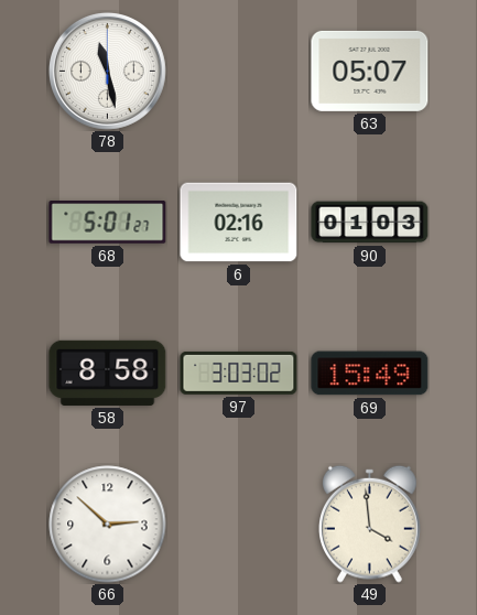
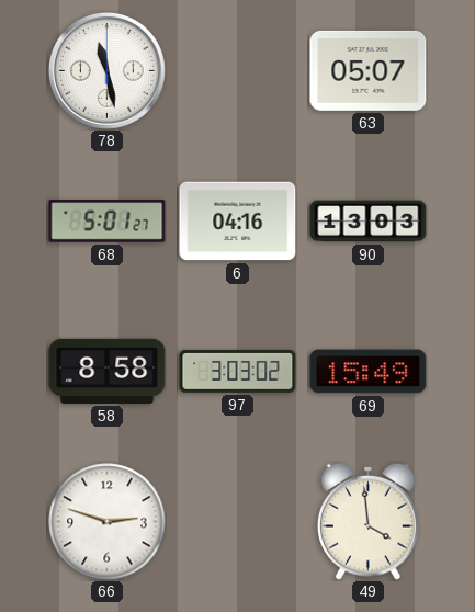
6: 02:16 -> 04:16 (238, 222)
90: 01:03 -> 13:03 (369, 222)
66: 2:52 -> 2:48 (108, 522)
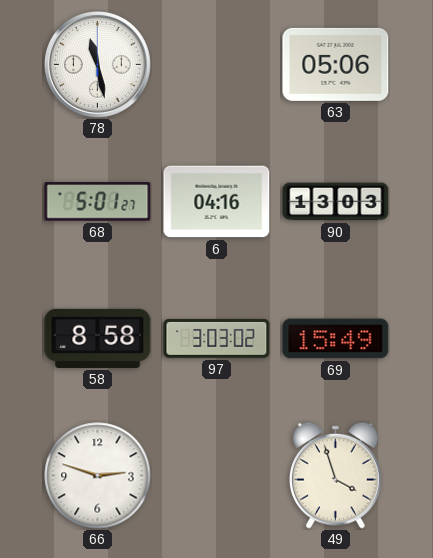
63: 05:07 -> 05:06 (336, 64)
49: 3:59 -> 3:57 (336, 475)
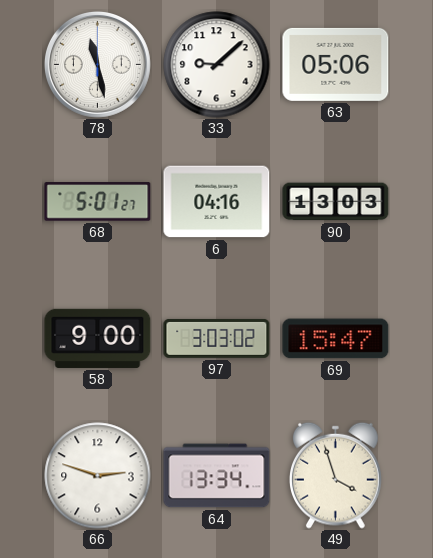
33: none -> 9:08 (217, 65)
58: 8:58 -> 9:00 (98, 338)
69: 15:49 -> 15:47 (336, 339)
64: none -> 13:34 (217, 476)
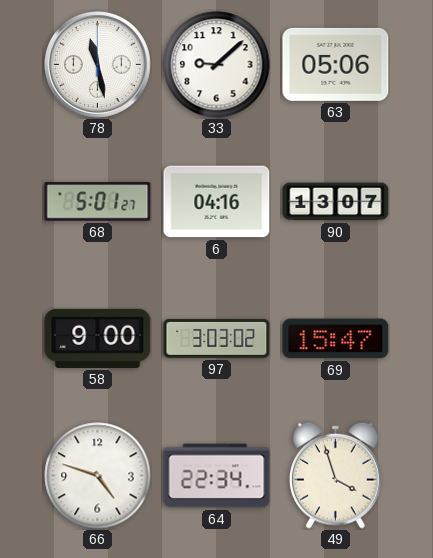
90: 13:03 -> 13:07 (336, 202)
66: 2:48 -> 4:48 (98, 476)
64: 13:34 -> 22:34 (217, 476)
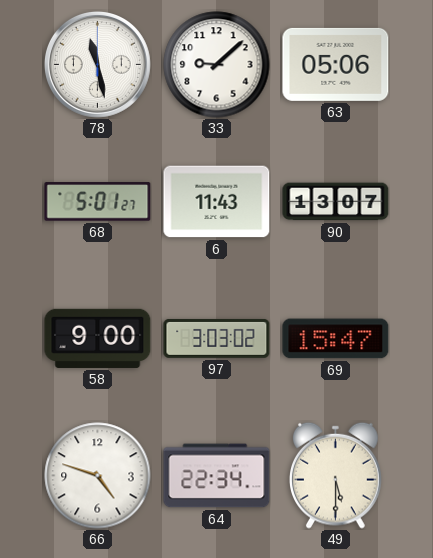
6: 04:16 -> 11:43 (217, 202)
49: 3:57 -> 5:30 (336, 475)
